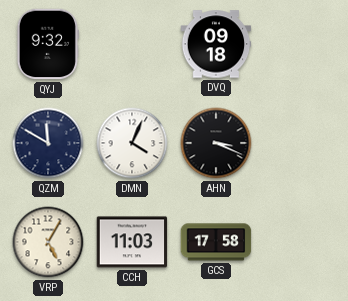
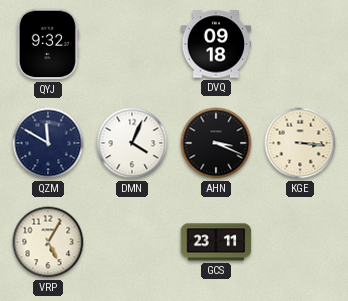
KGE: none -> 3:16 (300, 143)
CCH: 11:03 -> none (132, 242)
GCS: 17:58 -> 23:11 (216, 242)
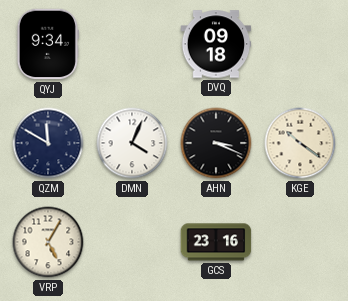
QYJ: 9:32 -> 9:34 (48, 44)
KGE: 3:16 -> 10:21 (300, 143)
GCS: 23:11 -> 23:16 (216, 242)
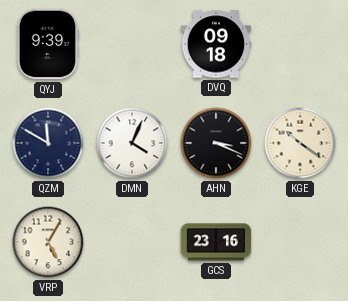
QYJ: 9:34 -> 9:39 (48, 44)
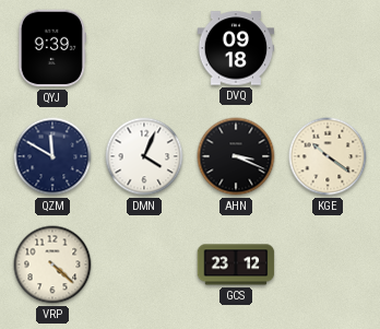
VRP: 5:05 -> 4:22 (52, 265)
GCS: 23:16 -> 23:12 (236, 265)
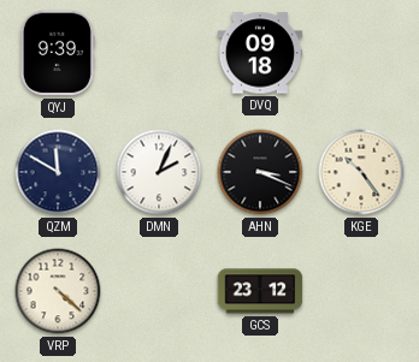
DMN: 4:04 -> 2:04 (159, 172)
KGE: 10:21 -> 10:24 (361, 172)
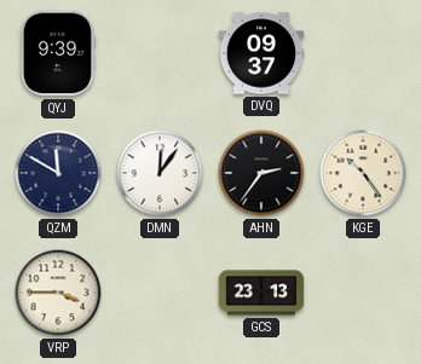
DVQ: 09:18 -> 09:37 (261, 53)
DMN: 2:04 -> 12:06 (160, 173)
AHN: 3:19 -> 2:36 (261, 173)
VRP: 4:22 -> 3:45 (58, 293)
GCS: 23:12 -> 23:13 (261, 293)
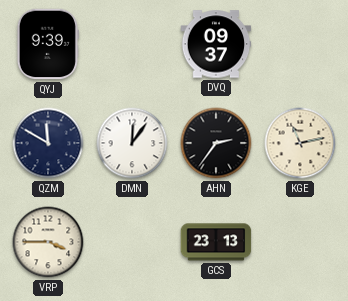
KGE: 10:24 -> 11:13 (300, 143)
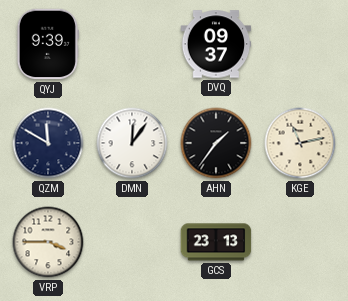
AHN: 2:36 -> 1:36 (216, 143)
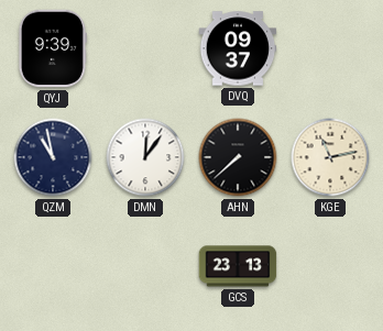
QZM: 11:50 -> 10:58 (53, 157)
AHN: 1:36 -> 7:38 (238, 157)
VRP: 3:45 -> none (48, 242)
